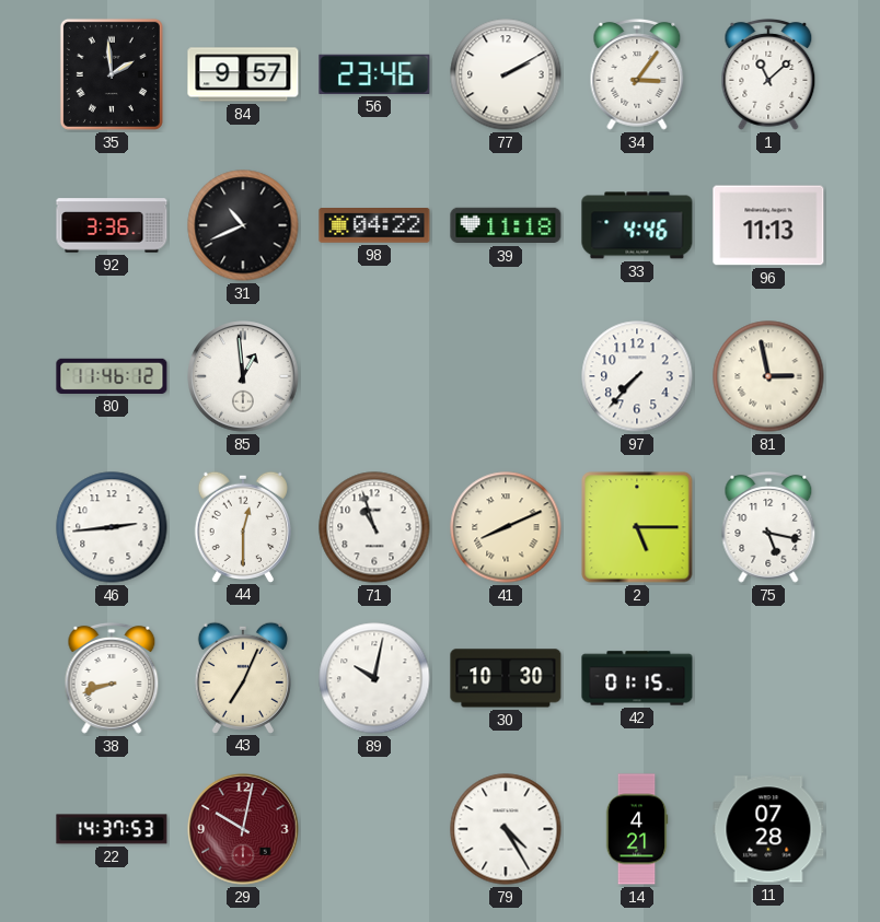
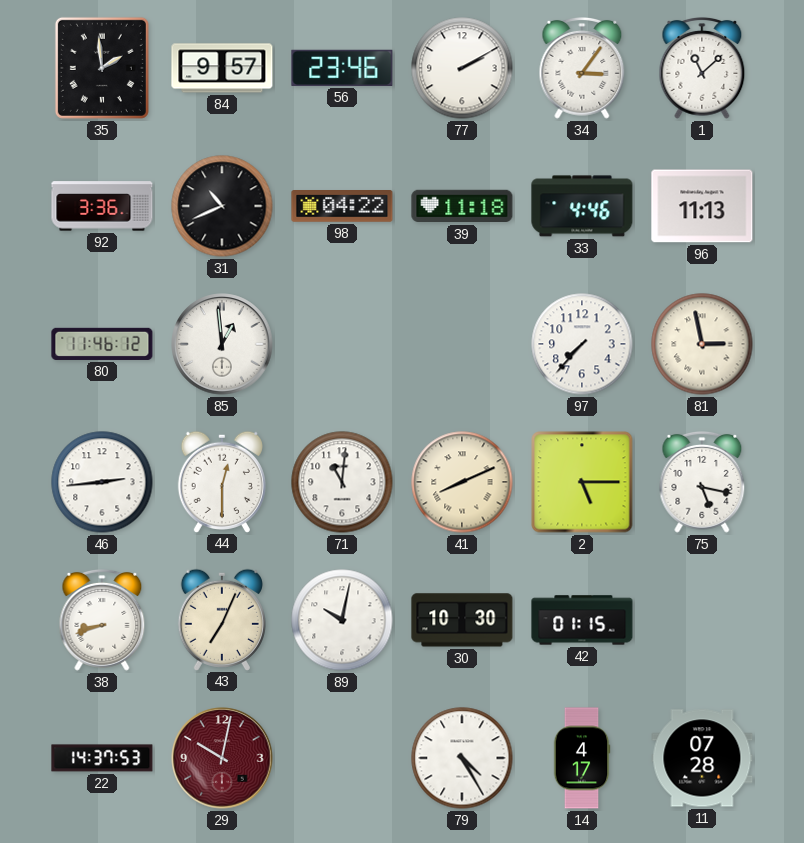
71: 10:57 -> 11:01 (342, 482)
14: 4:21 -> 4:17 (582, 758)
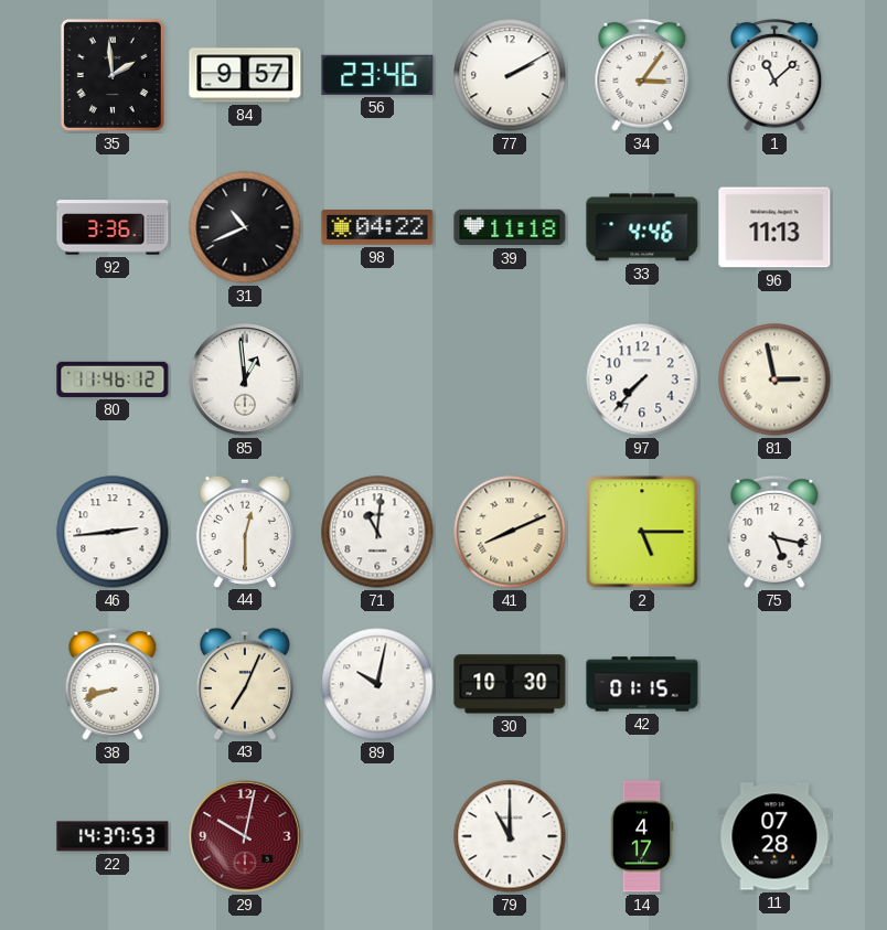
79: 4:25 -> 11:00 (510, 836)
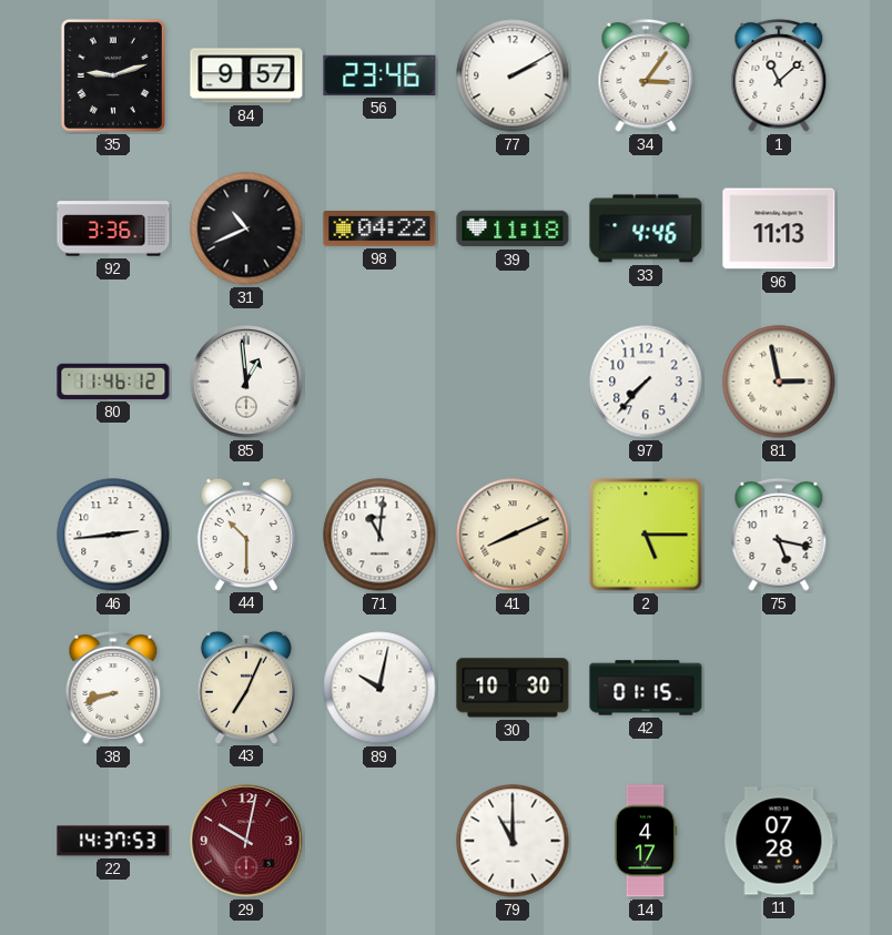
35: 1:59 -> 9:12 (113, 75)
44: 12:30 -> 10:30 (246, 533)
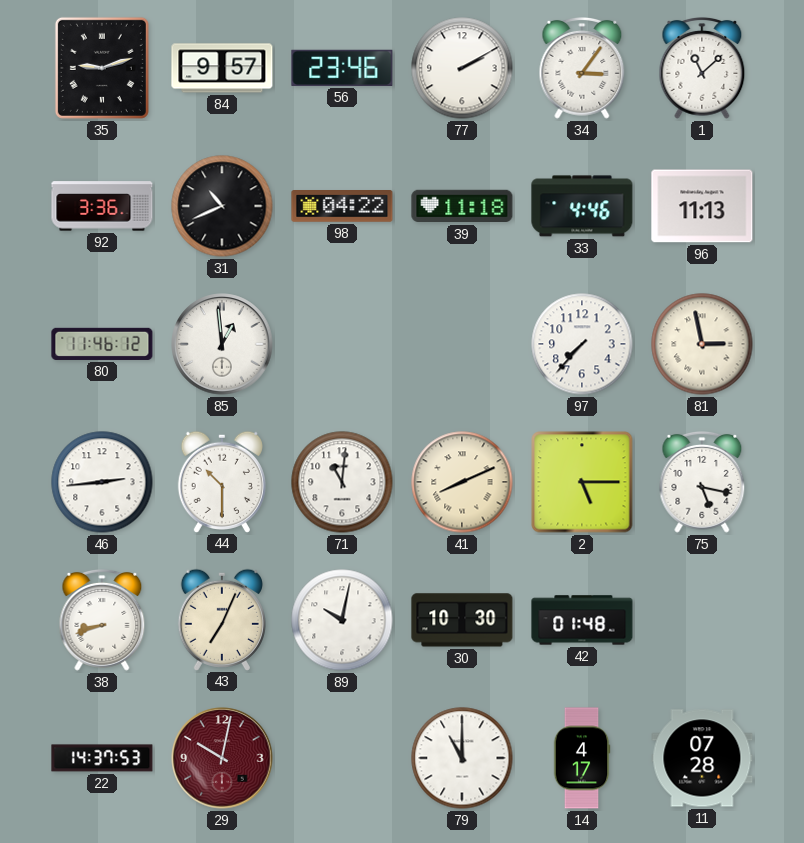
42: 01:15 -> 01:48 (582, 620)
